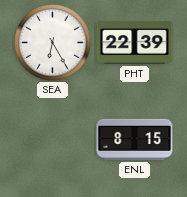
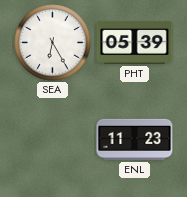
PHT: 22:39 -> 05:39 (135, 42)
ENL: 8:15 -> 11:23 (135, 139)
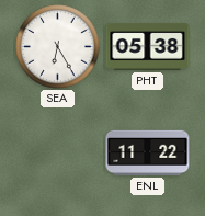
PHT: 05:39 -> 05:38 (148, 46)
ENL: 11:23 -> 11:22 (148, 152)
